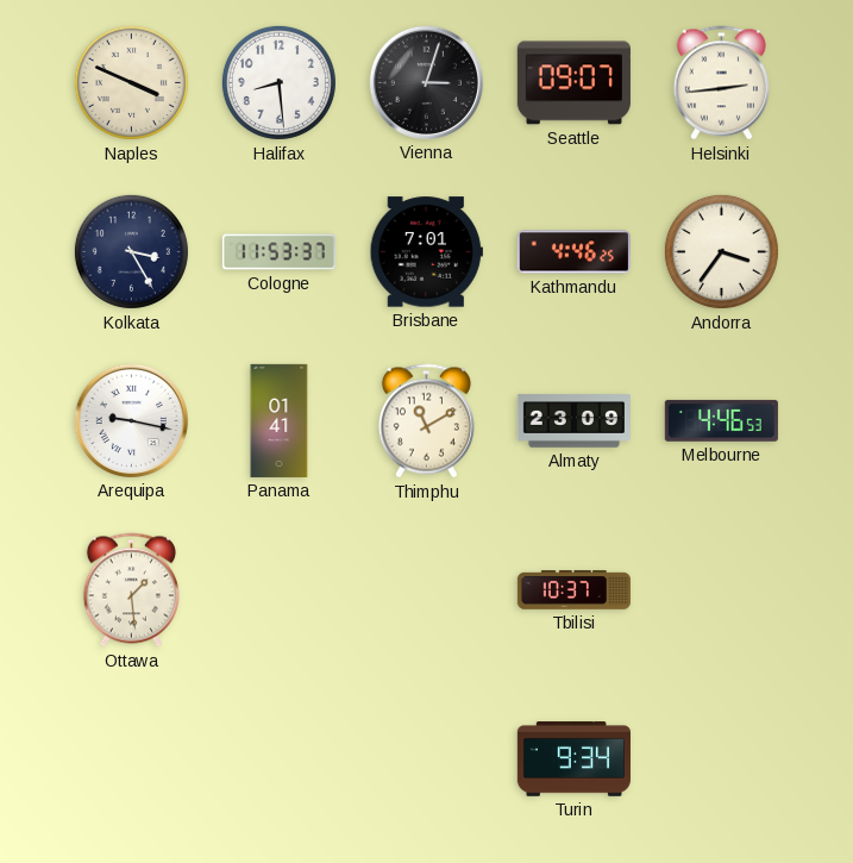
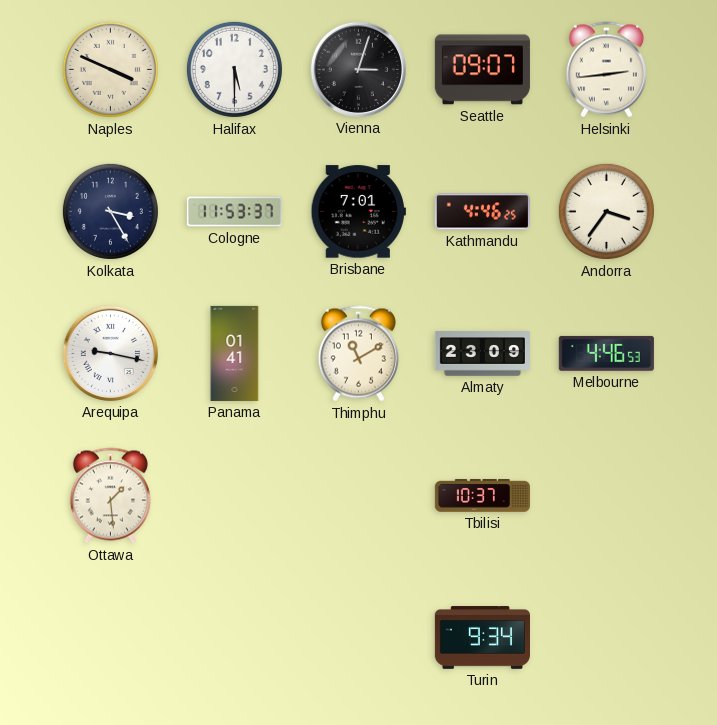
Halifax: 8:29 -> 5:30 (234, 69)
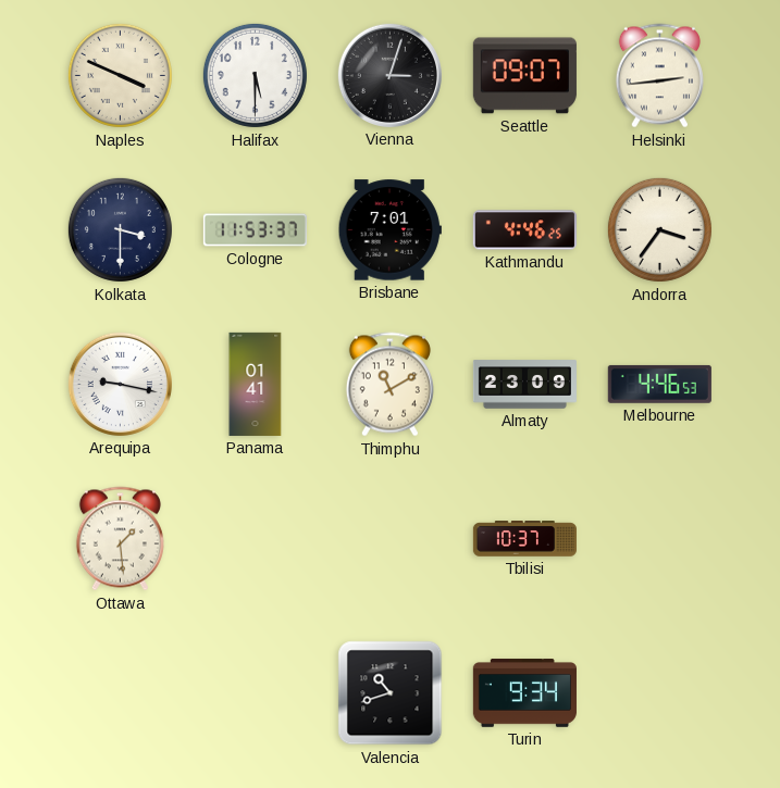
Kolkata: 3:25 -> 3:30 (120, 229)
Valencia: none -> 10:42 (391, 693)
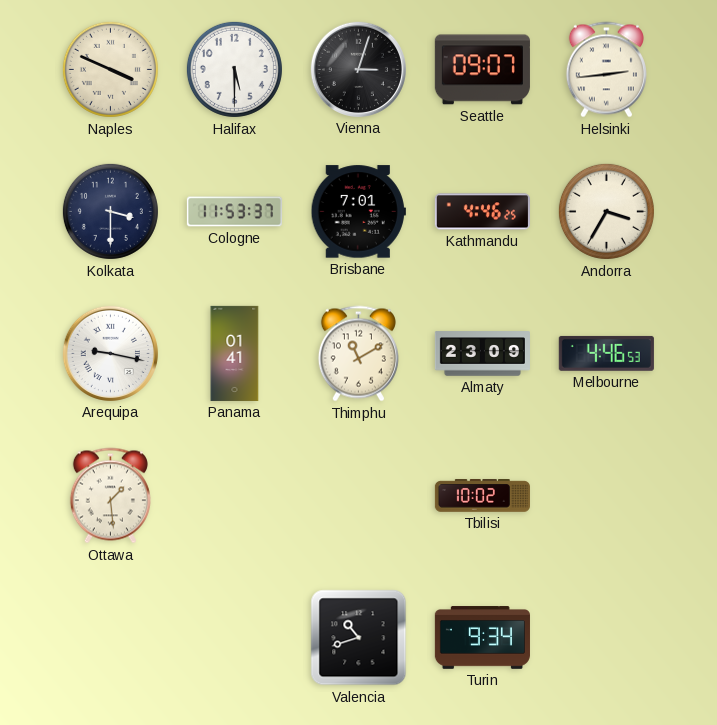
Andorra: 3:36 -> 3:35 (606, 211)
Tbilisi: 10:37 -> 10:02 (482, 496)
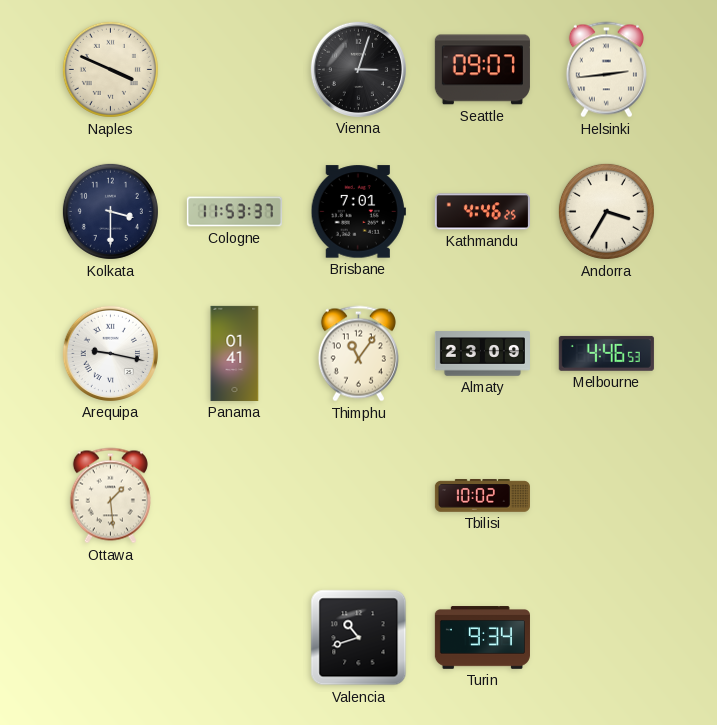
Halifax: 5:30 -> none (234, 69)
Thimphu: 11:10 -> 11:06 (358, 354)
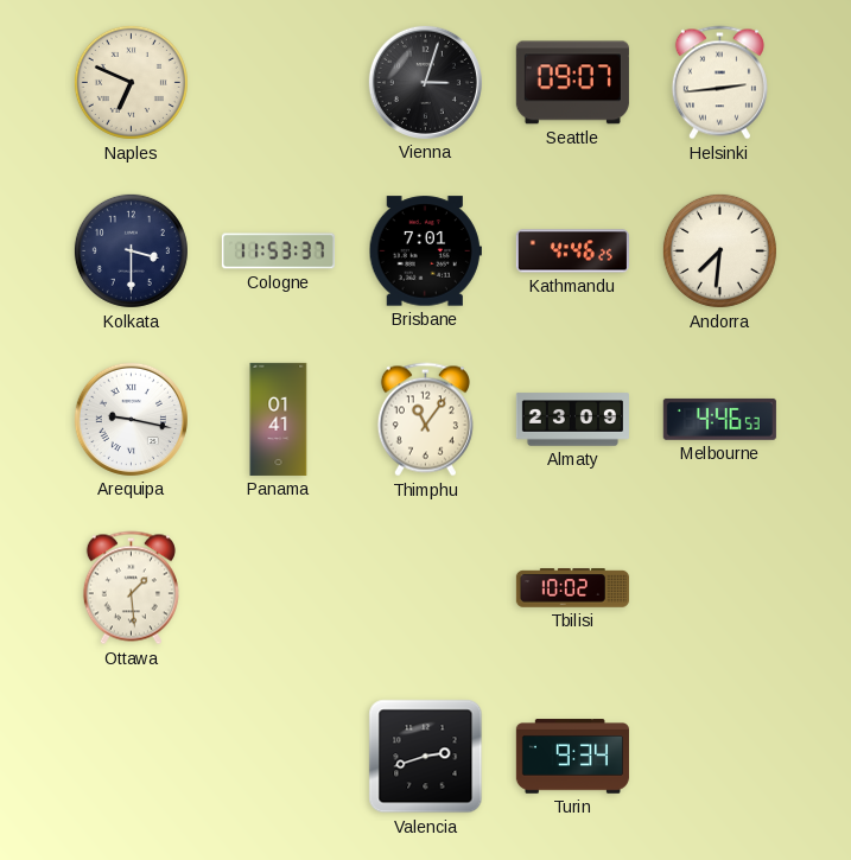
Naples: 3:49 -> 6:49 (131, 82)
Andorra: 3:35 -> 7:31 (719, 250)
Valencia: 10:42 -> 2:42 (426, 757)
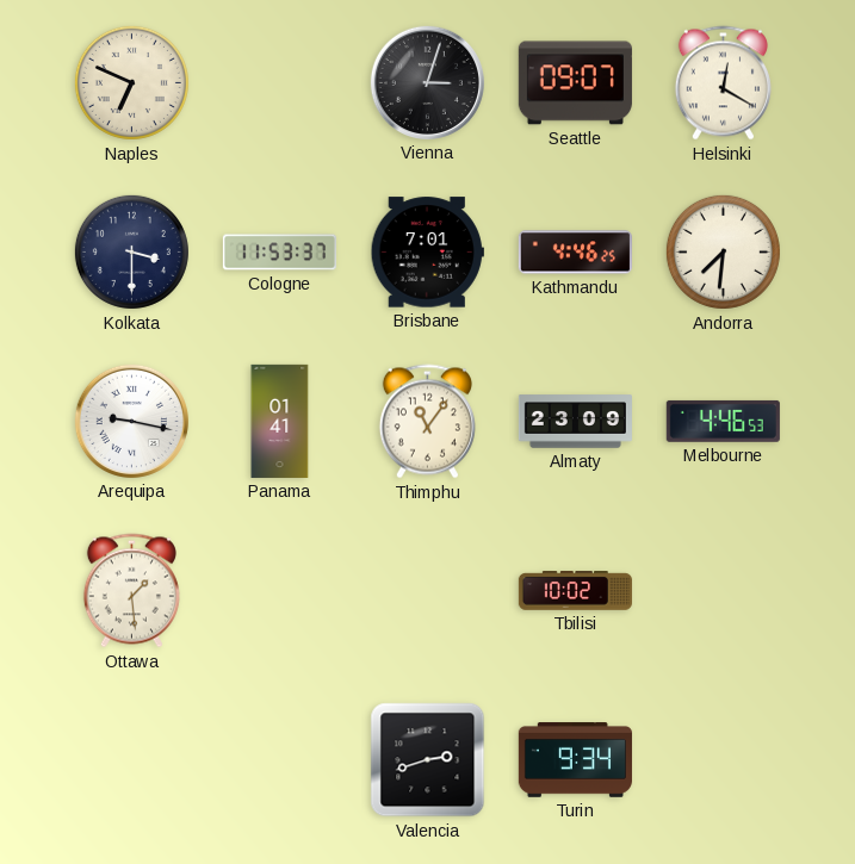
Helsinki: 2:44 -> 12:20 (723, 83)
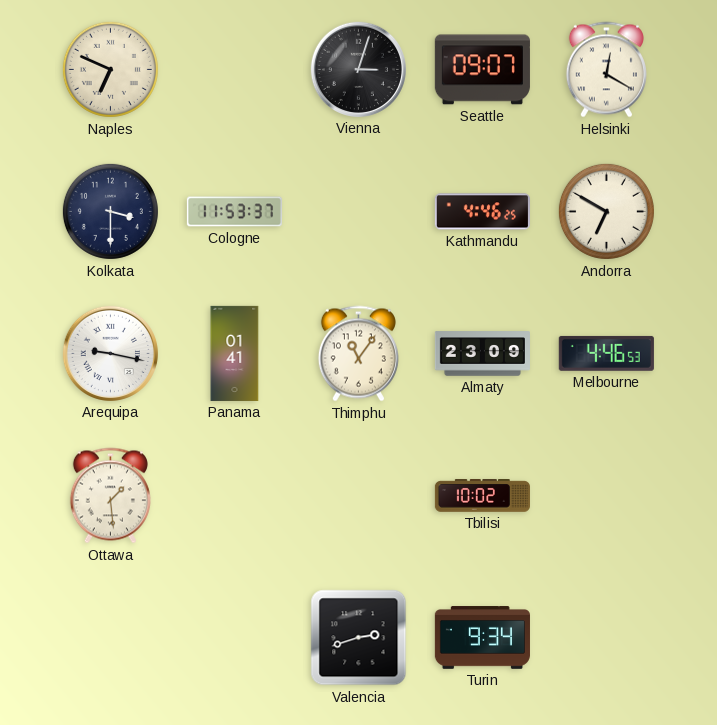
Brisbane: 7:01 -> none (427, 253)
Andorra: 7:31 -> 6:50 (606, 211)
